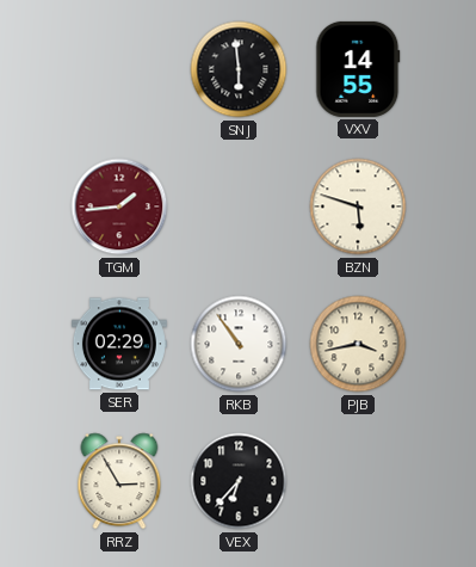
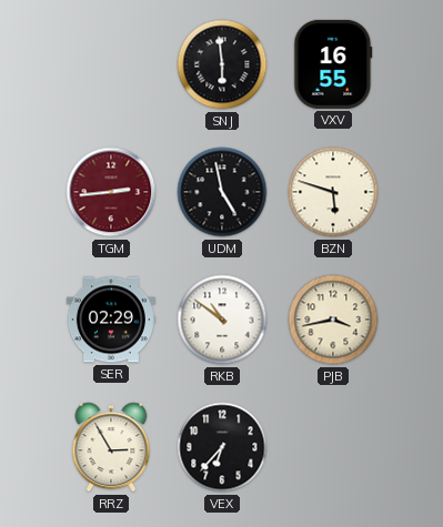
VXV: 14:55 -> 16:55 (333, 64)
TGM: 1:44 -> 2:44 (111, 192)
UDM: none -> 4:58 (222, 192)
RKB: 10:54 -> 10:51 (222, 320)
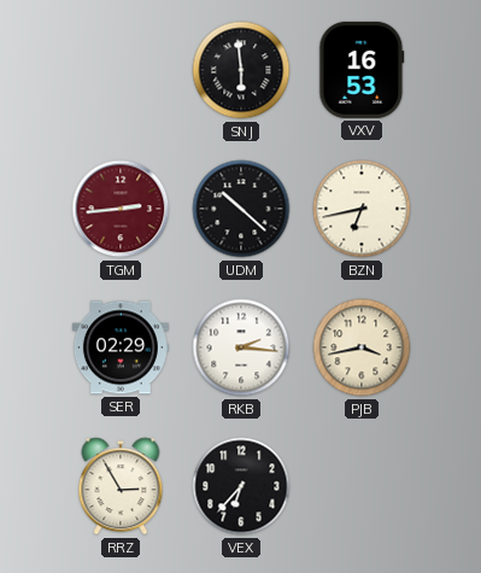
VXV: 16:55 -> 16:53 (362, 70)
UDM: 4:58 -> 10:22 (241, 209)
BZN: 5:48 -> 6:43 (362, 209)
RKB: 10:51 -> 2:16 (241, 347)
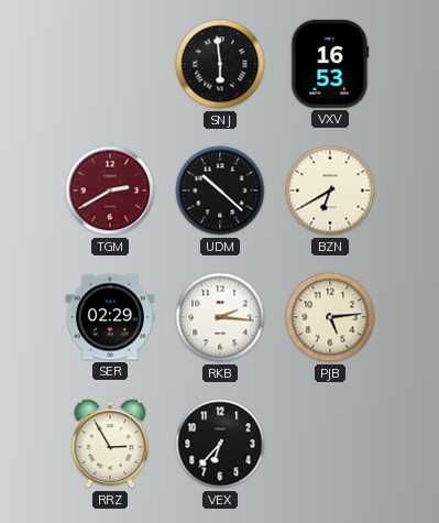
TGM: 2:44 -> 2:40 (110, 190)
BZN: 6:43 -> 6:40 (330, 190)
PJB: 3:43 -> 5:14 (330, 317)
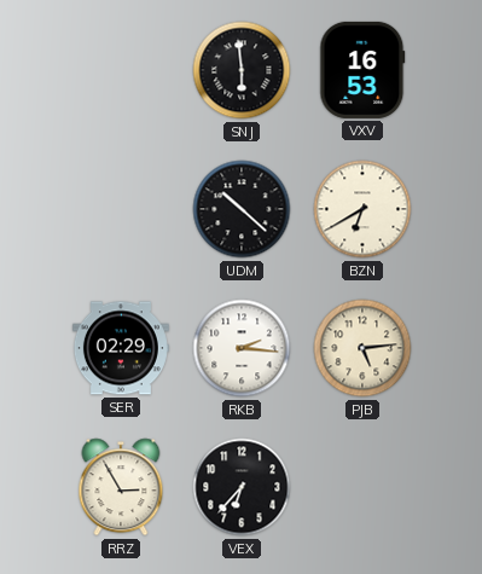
TGM: 2:40 -> none (110, 190)
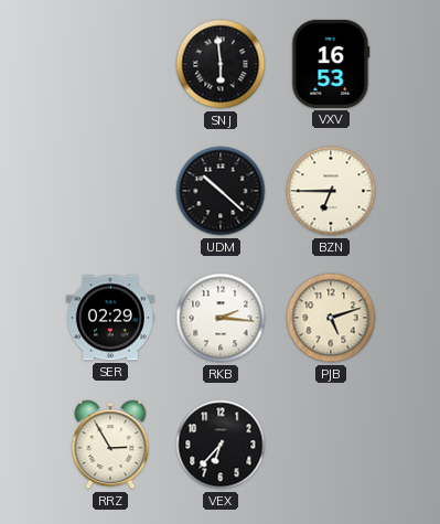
BZN: 6:40 -> 6:45 (331, 191)
PJB: 5:14 -> 5:12 (331, 318)
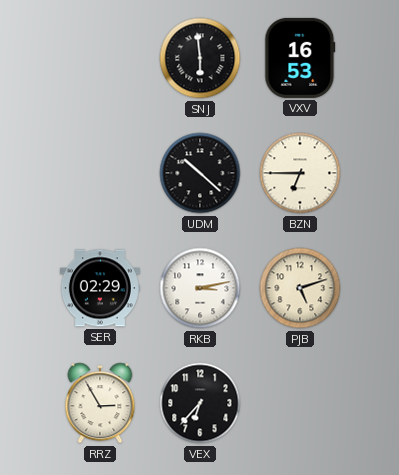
RKB: 2:16 -> 3:13 (200, 288)
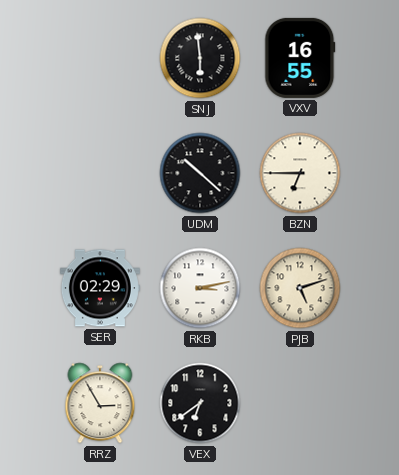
VXV: 16:53 -> 16:55 (300, 58)
VEX: 6:37 -> 6:39 (200, 403)
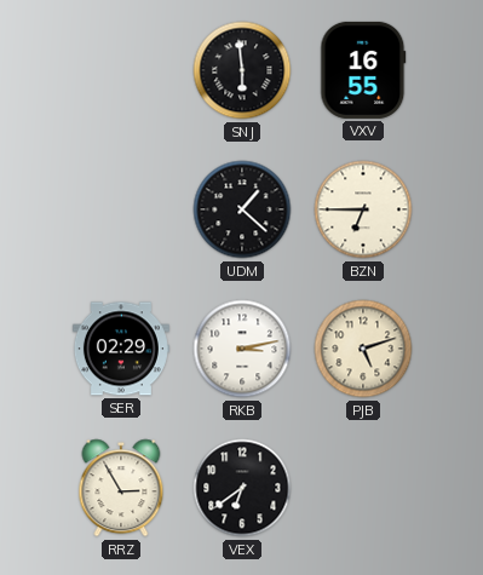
UDM: 10:22 -> 1:22 (242, 209)
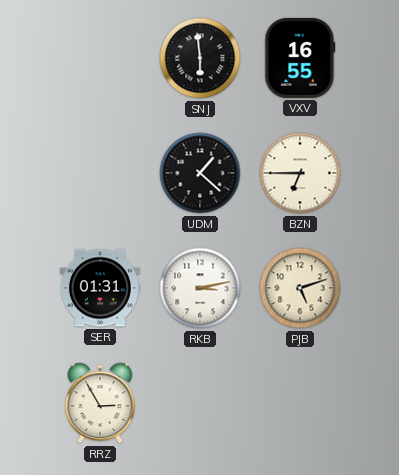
SER: 02:29 -> 01:31 (100, 288)
VEX: 6:39 -> none (242, 488)
